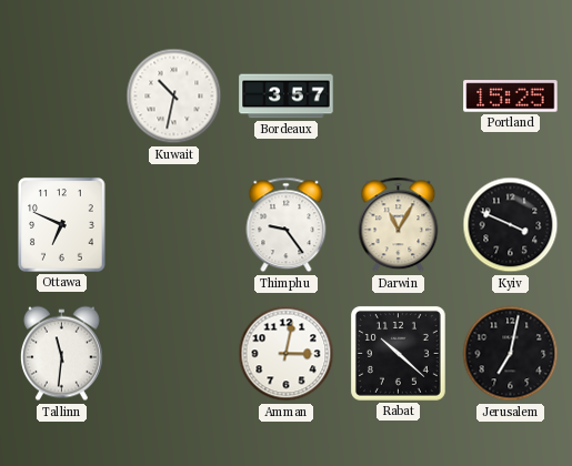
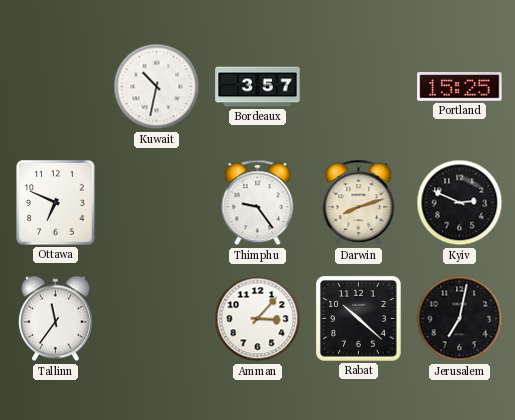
Darwin: 11:05 -> 8:12 (359, 203)
Kyiv: 3:49 -> 2:49 (460, 203)
Tallinn: 11:31 -> 11:36 (55, 319)
Amman: 3:02 -> 3:07 (258, 319)
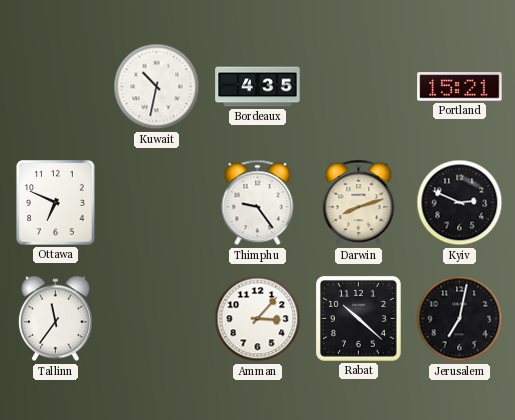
Bordeaux: 3:57 -> 4:35 (258, 87)
Portland: 15:25 -> 15:21 (460, 87)
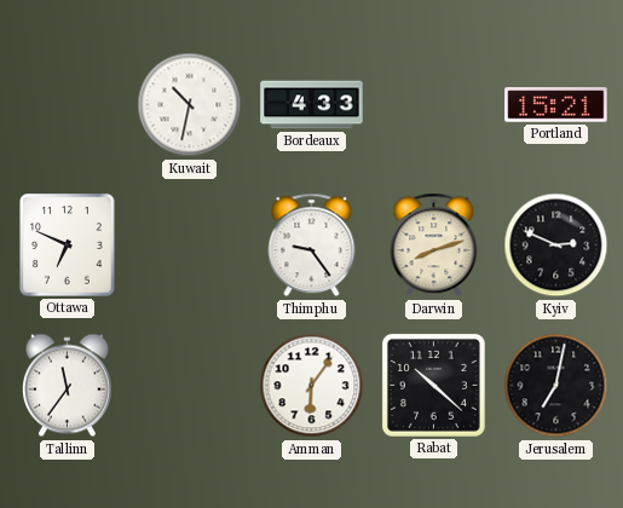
Bordeaux: 4:35 -> 4:33 (312, 105)
Amman: 3:07 -> 6:06 (312, 386)
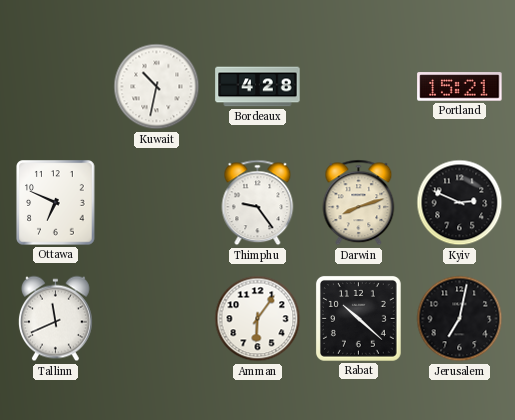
Bordeaux: 4:33 -> 4:28 (258, 87)
Tallinn: 11:36 -> 11:41 (55, 319)
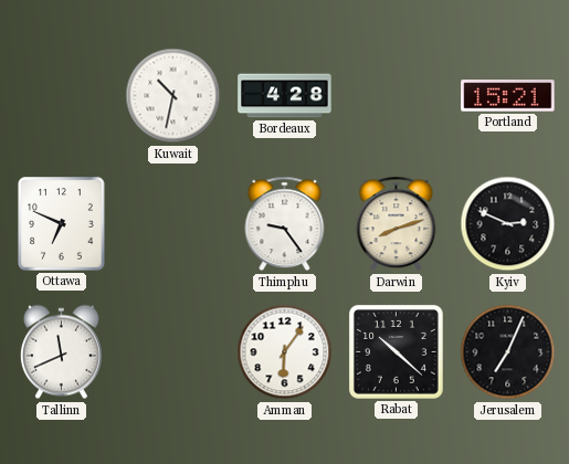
Jerusalem: 7:02 -> 7:04 (508, 352)
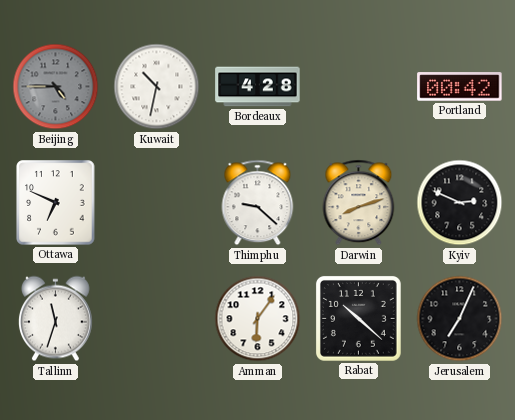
Beijing: none -> 4:45 (56, 87)
Portland: 15:21 -> 00:42 (460, 87)
Thimphu: 9:24 -> 9:22 (258, 203)
Tallinn: 11:41 -> 11:33 (55, 319)
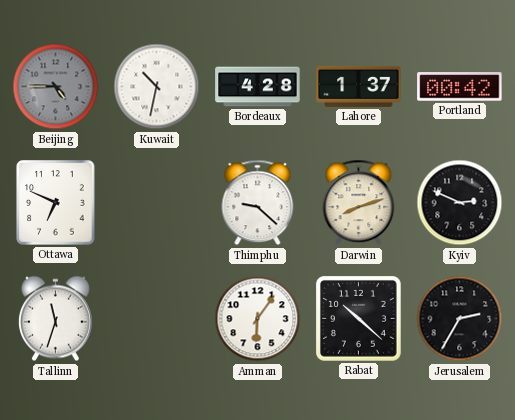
Lahore: none -> 1:37 (359, 86)
Jerusalem: 7:04 -> 2:35 (460, 319)
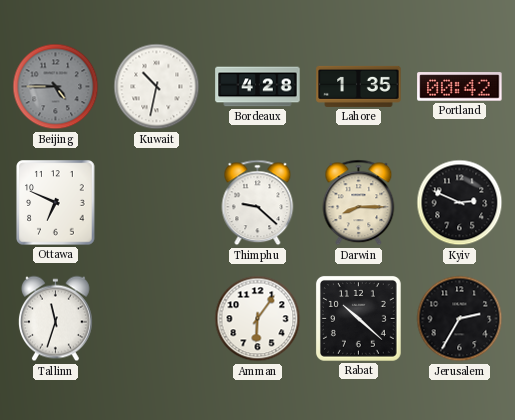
Lahore: 1:37 -> 1:35 (359, 86)
Darwin: 8:12 -> 8:15 (359, 203)
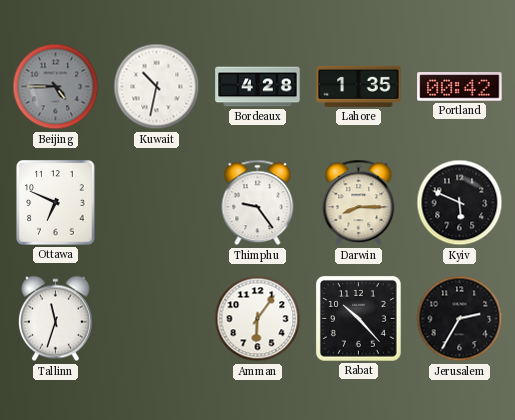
Thimphu: 9:22 -> 9:24 (258, 203)
Kyiv: 2:49 -> 5:49 (460, 203)
Rabat: 10:22 -> 10:23 (358, 318)
